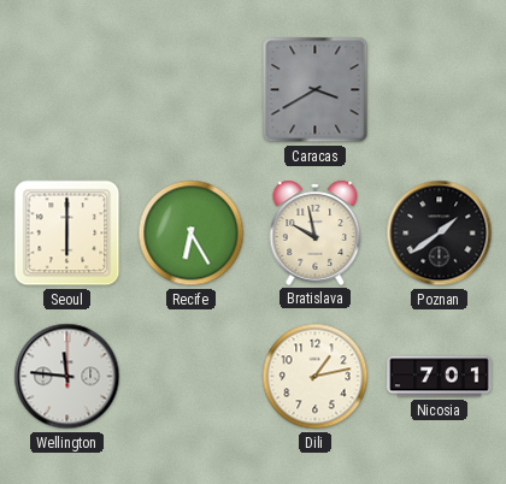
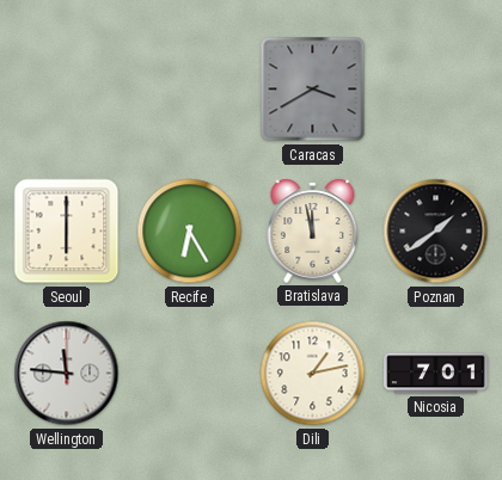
Bratislava: 9:58 -> 11:58 (313, 230)
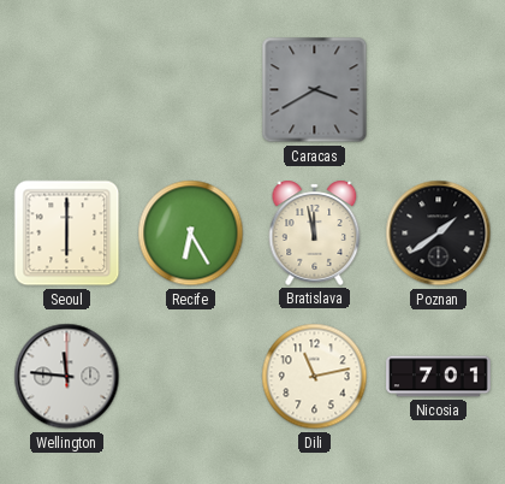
Dili: 1:13 -> 11:13 (315, 377)
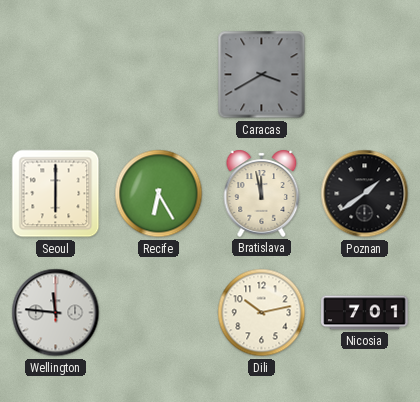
Dili: 11:13 -> 10:13 (262, 313)
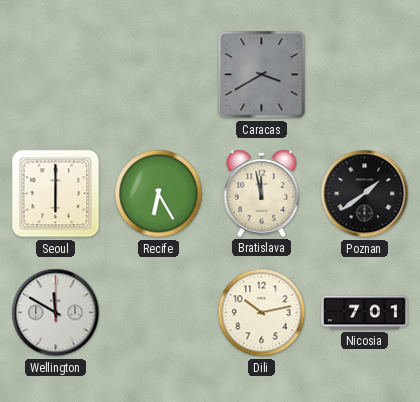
Wellington: 11:46 -> 11:50 (56, 313)
